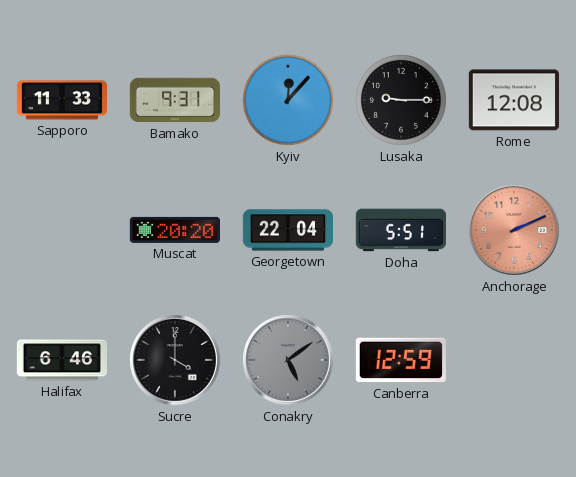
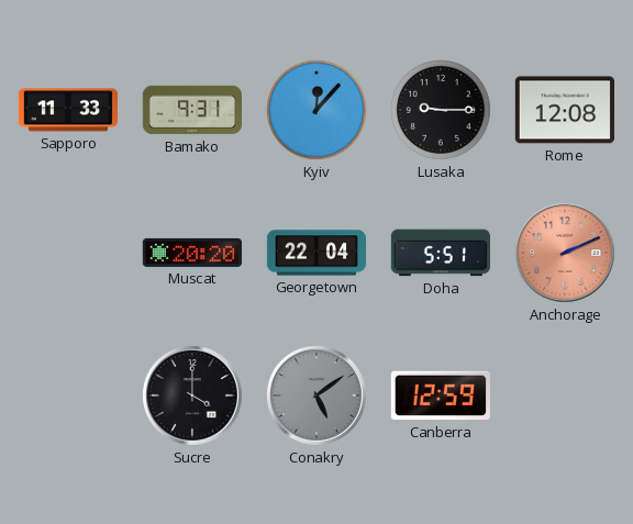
Halifax: 6:46 -> none (61, 360)
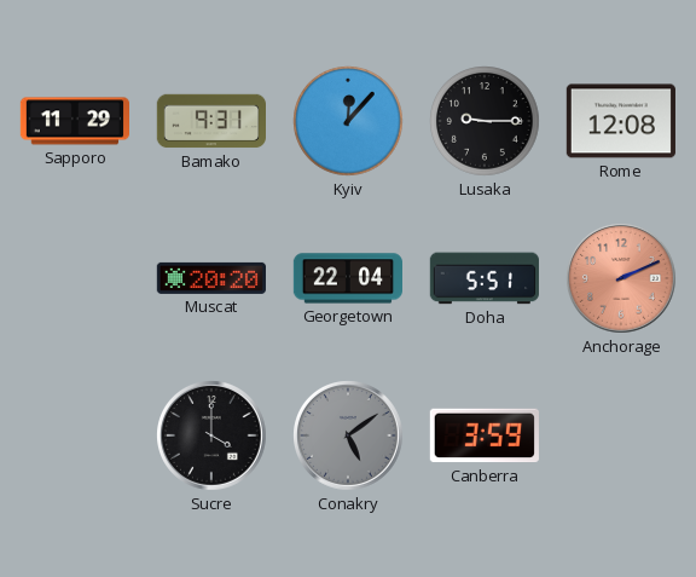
Sapporo: 11:33 -> 11:29 (74, 121)
Canberra: 12:59 -> 3:59 (485, 435)
